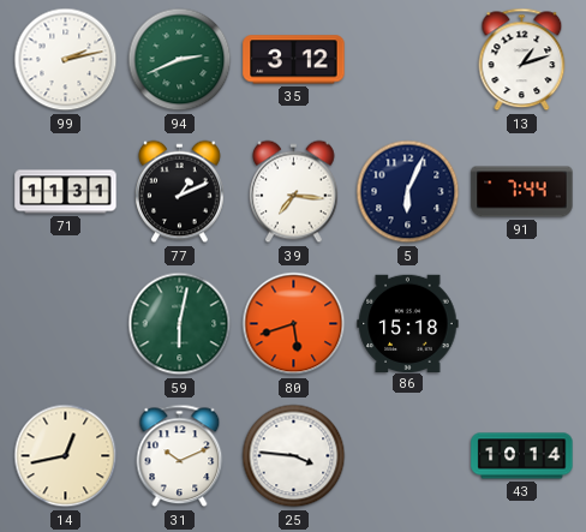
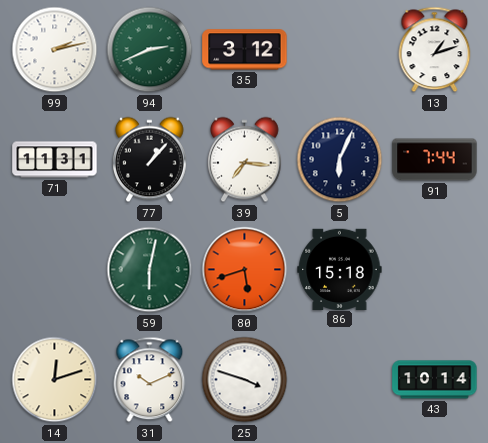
77: 1:11 -> 1:07 (150, 160)
14: 12:43 -> 12:12 (55, 380)
25: 3:46 -> 3:48 (245, 380)
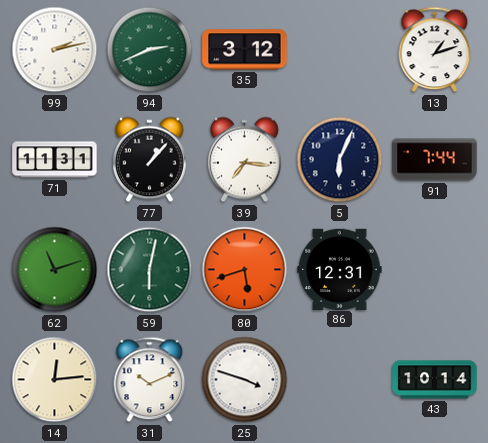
62: none -> 11:12 (55, 270)
86: 15:18 -> 12:31 (340, 269)
14: 12:12 -> 12:14 (55, 380)
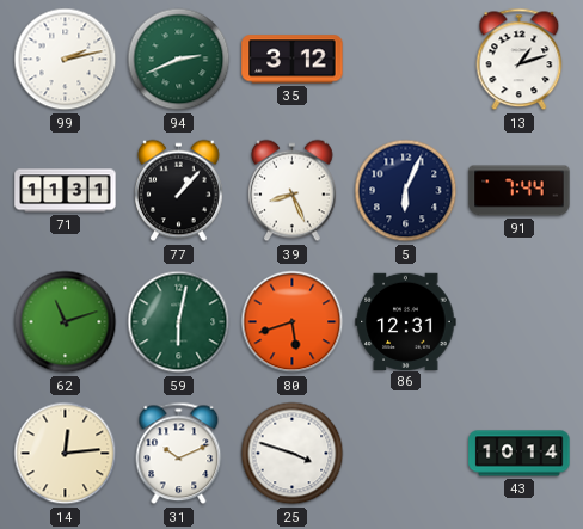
39: 7:16 -> 8:26 (293, 191)
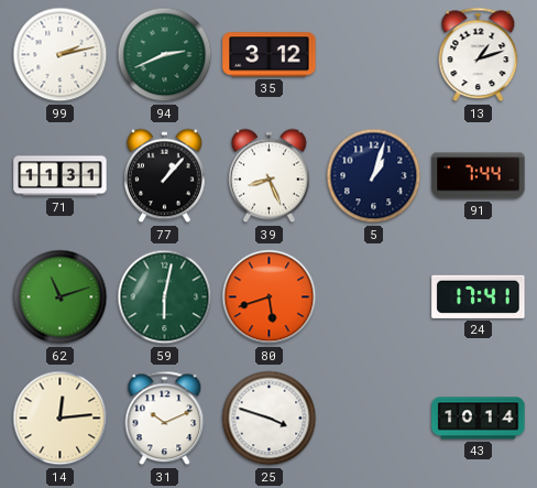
5: 6:04 -> 1:03 (374, 176)
86: 12:31 -> none (406, 321)
24: none -> 17:41 (479, 296)
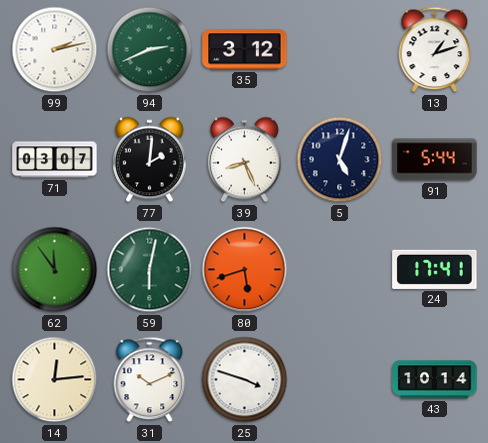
71: 11:31 -> 03:07 (55, 160)
77: 1:07 -> 2:01 (150, 160)
5: 1:03 -> 5:03 (340, 160)
91: 7:44 -> 5:44 (435, 160)
62: 11:12 -> 11:54 (55, 270)
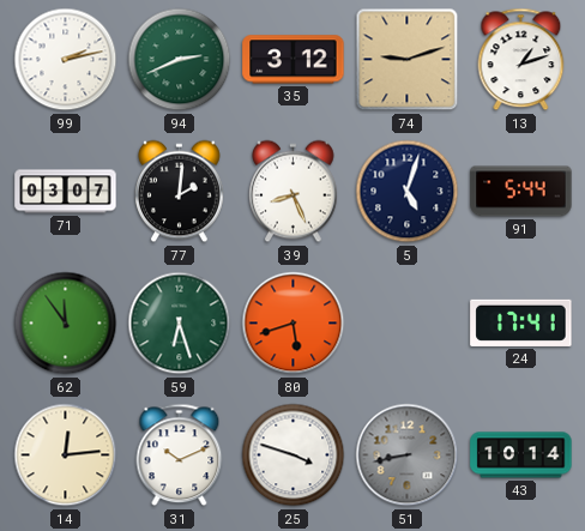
74: none -> 9:12 (408, 60)
59: 6:02 -> 6:27 (180, 324)
51: none -> 8:43 (408, 455)
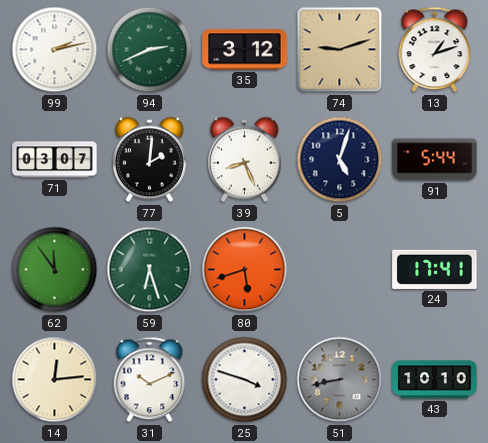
43: 10:14 -> 10:10 (435, 380)
